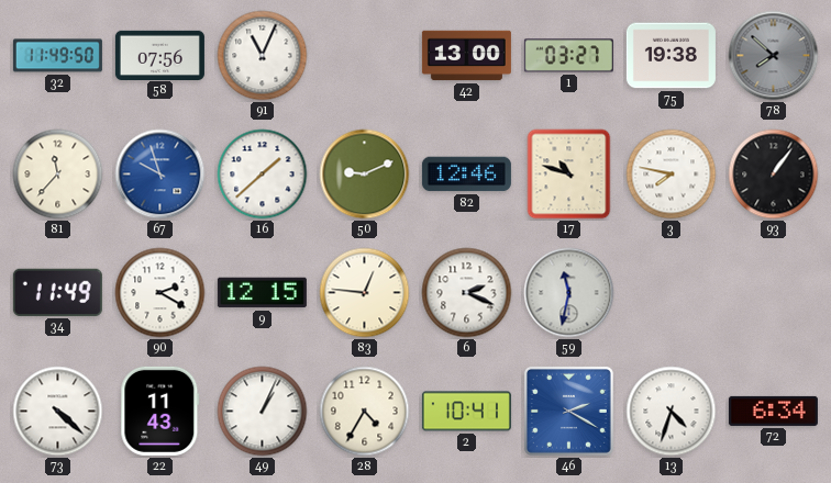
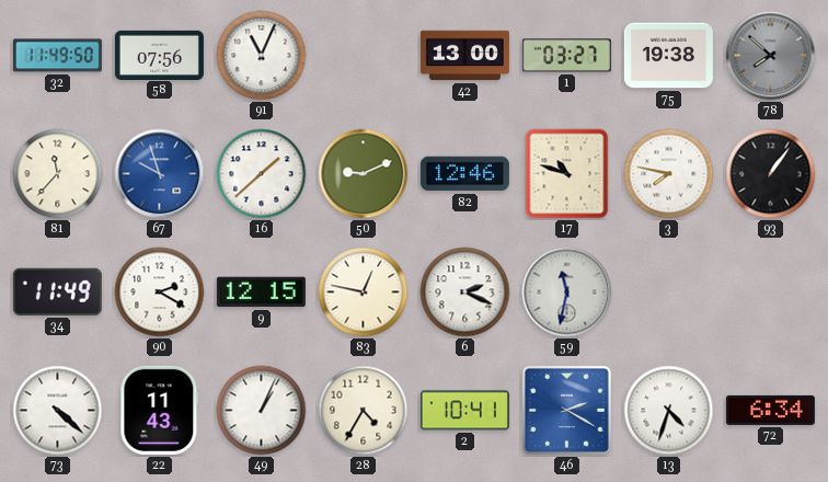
83: 12:46 -> 12:47 (364, 292)
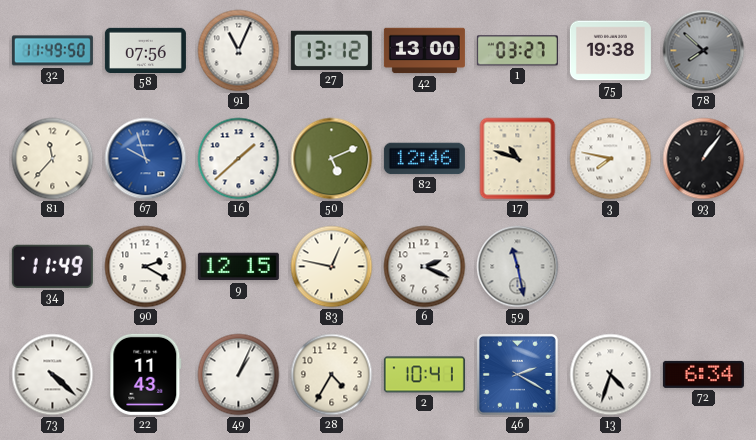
27: none -> 13:12 (331, 50)
50: 9:11 -> 5:11 (332, 159)
59: 11:32 -> 11:28 (518, 267)
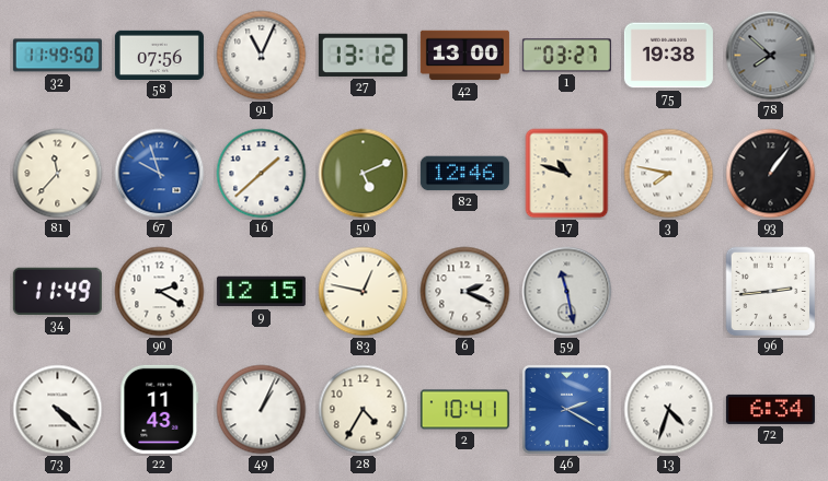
96: none -> 2:44 (771, 292)
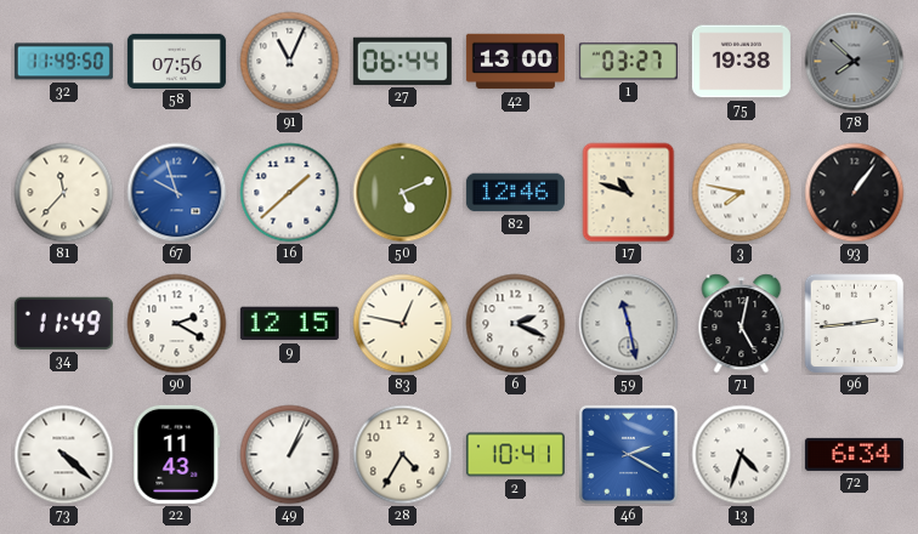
27: 13:12 -> 06:44 (402, 61)
71: none -> 5:02 (742, 324)
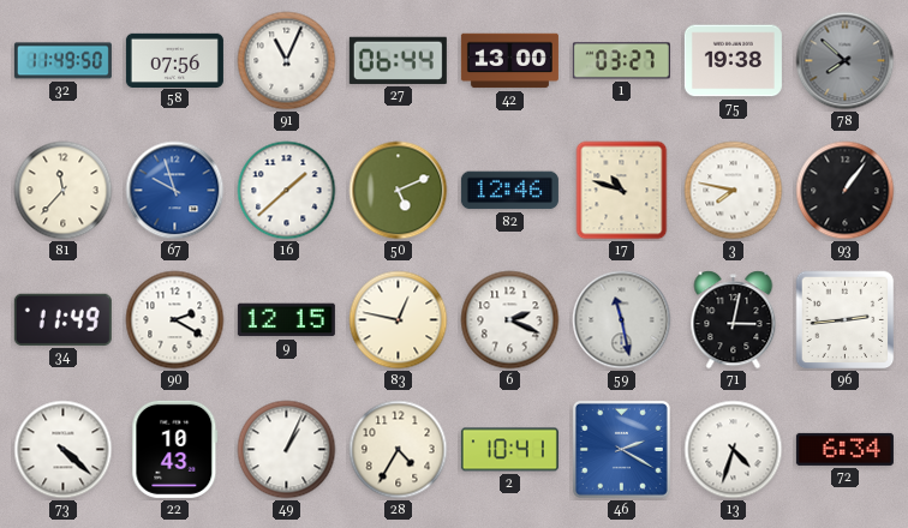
71: 5:02 -> 3:02 (734, 320)
22: 11:43 -> 10:43 (175, 449)
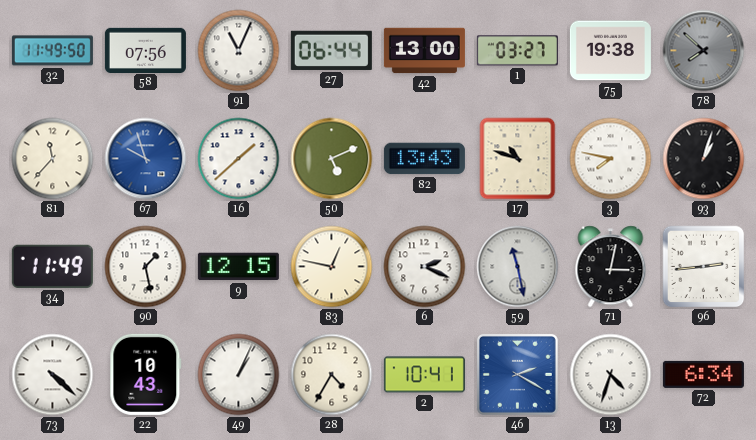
82: 12:46 -> 13:43 (424, 159)
93: 1:06 -> 1:03 (704, 159)
90: 2:20 -> 1:28 (146, 267)
